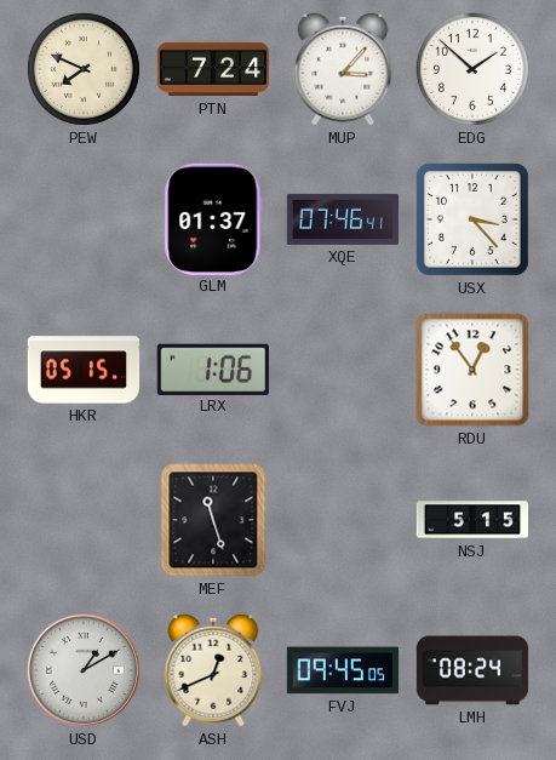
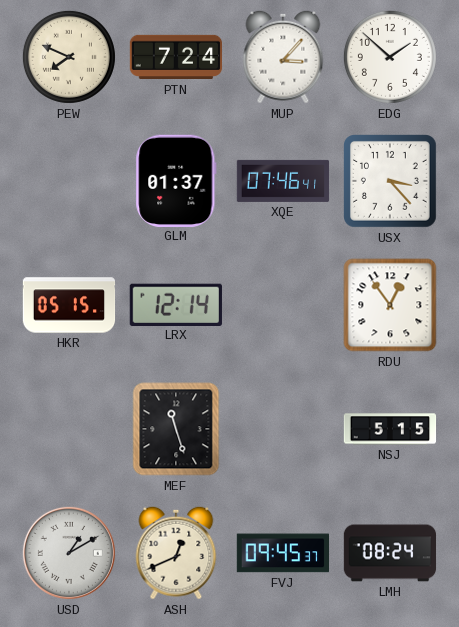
LRX: 1:06 -> 12:14 (176, 304)
FVJ: 09:45:05 -> 09:45:37 (282, 553)
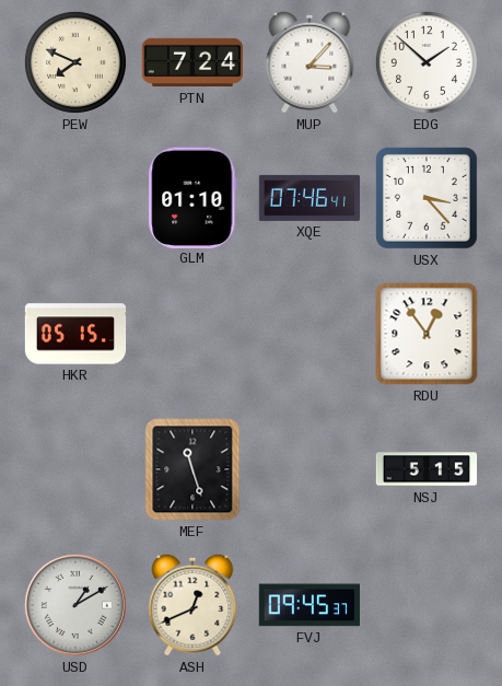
GLM: 01:37 -> 01:10 (192, 197)
LRX: 12:14 -> none (176, 304)
LMH: 08:24 -> none (390, 553)
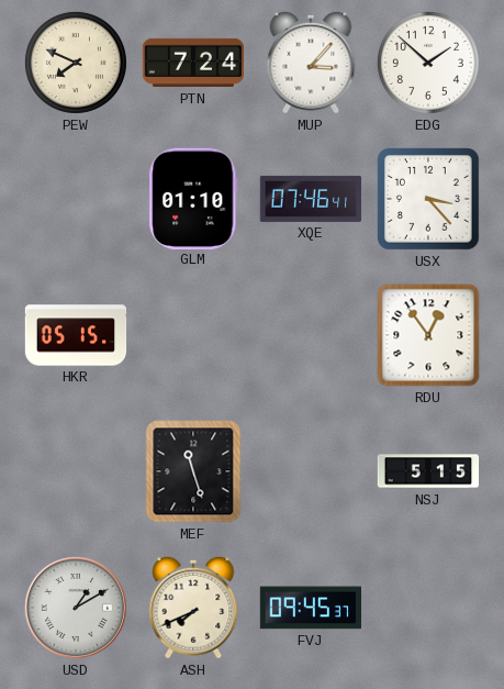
ASH: 12:41 -> 7:41 (193, 608)
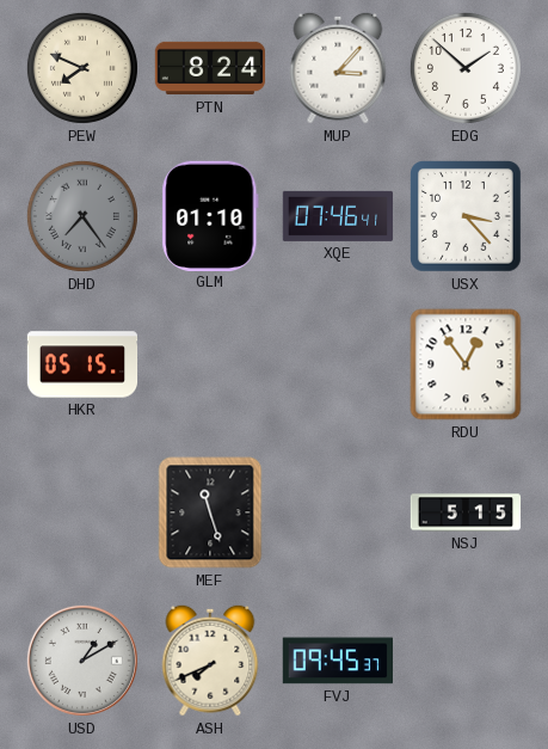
PTN: 7:24 -> 8:24 (210, 68)
DHD: none -> 7:24 (82, 216)
